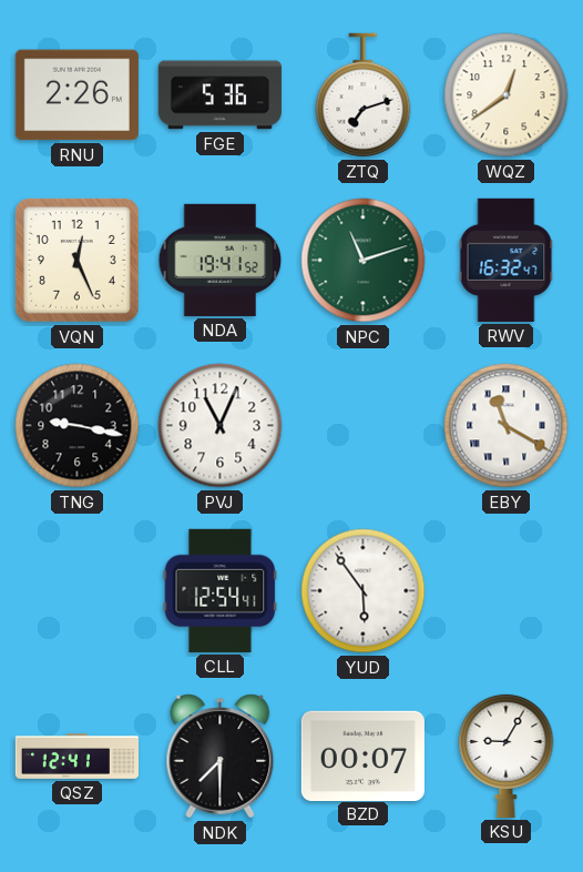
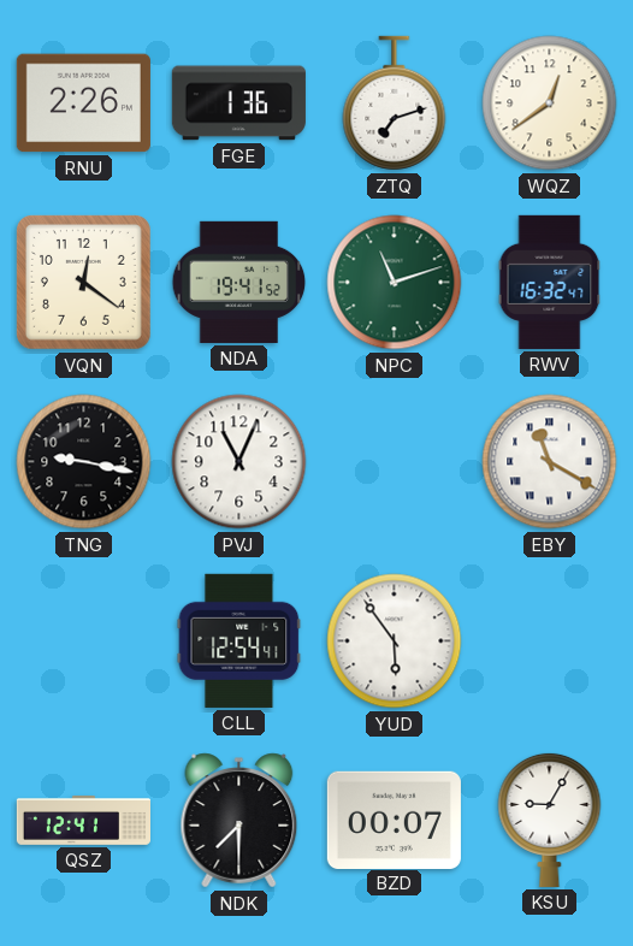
FGE: 5:36 -> 1:36 (238, 104)
VQN: 12:26 -> 12:21 (84, 283)
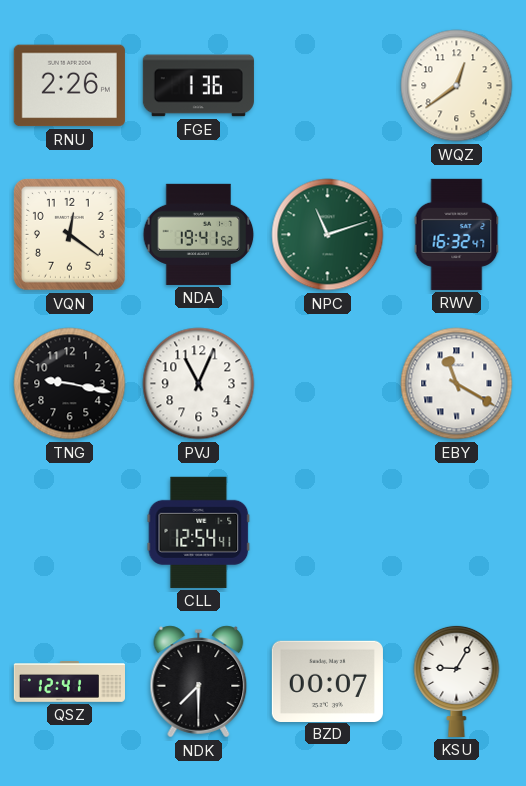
ZTQ: 7:12 -> none (395, 104)
YUD: 5:54 -> none (395, 641)
